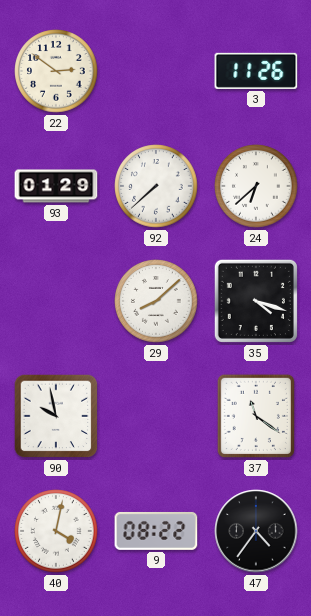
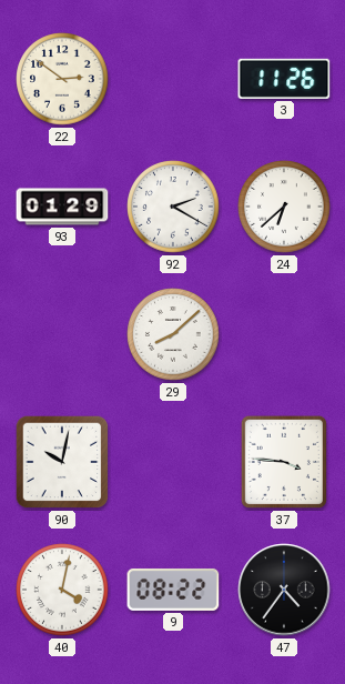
92: 7:38 -> 2:20 (173, 207)
35: 4:18 -> none (256, 301)
90: 9:58 -> 10:02 (62, 462)
37: 11:21 -> 3:46 (284, 462)
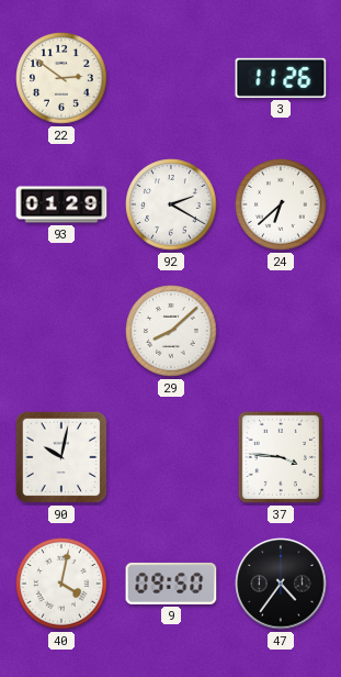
9: 08:22 -> 09:50 (171, 584)
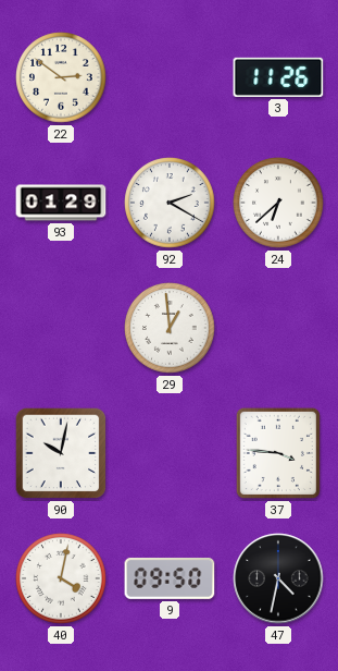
29: 8:08 -> 12:59 (170, 328)
47: 4:36 -> 4:32 (278, 578)
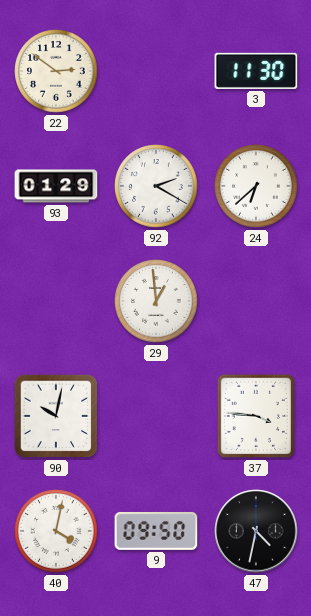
3: 11:26 -> 11:30 (256, 71)
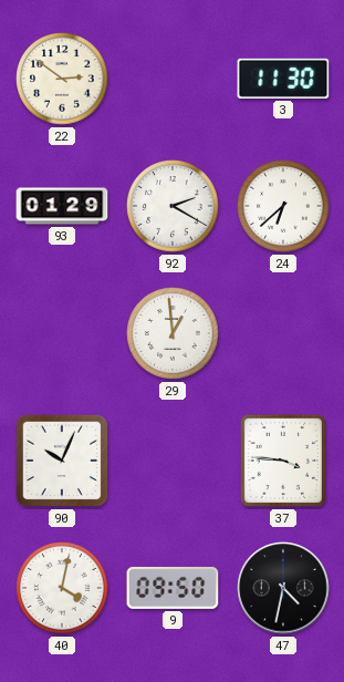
90: 10:02 -> 10:04 (62, 461)
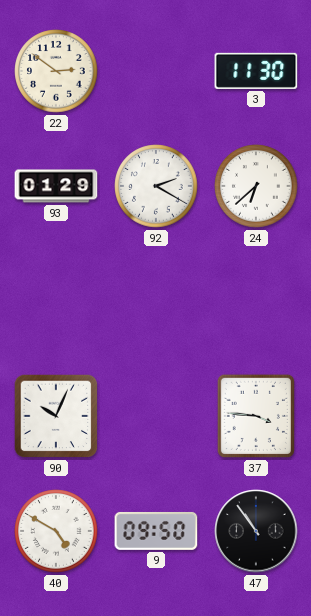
29: 12:59 -> none (173, 333)
40: 4:02 -> 4:50 (56, 531)
47: 4:32 -> 10:54 (256, 531)
